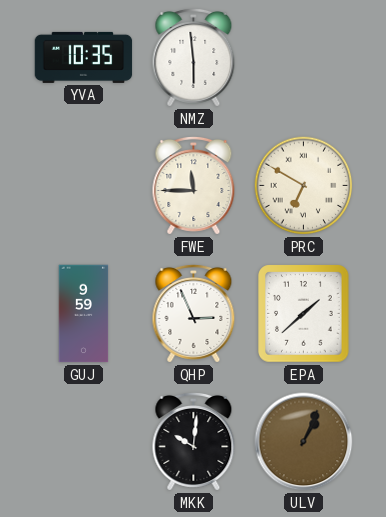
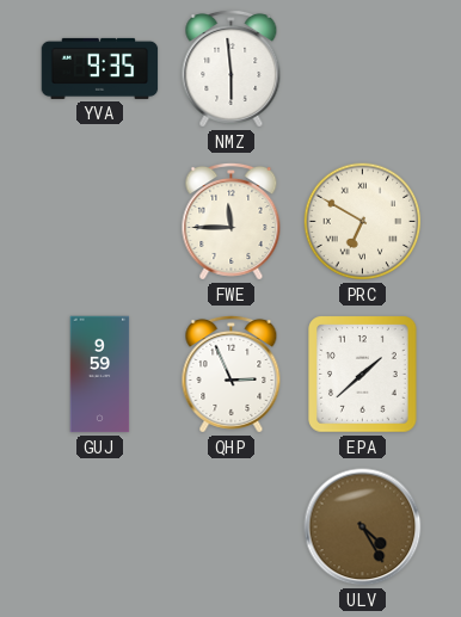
YVA: 10:35 -> 9:35 (100, 68)
MKK: 10:01 -> none (194, 441)
ULV: 1:04 -> 4:25 (363, 527)
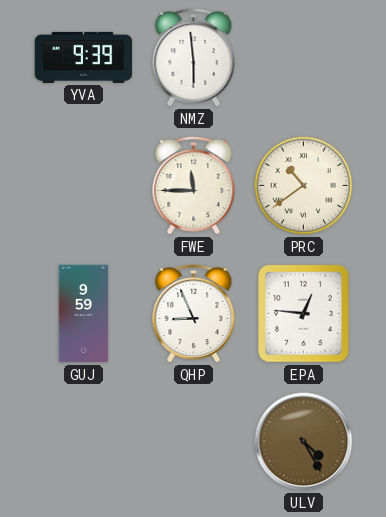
YVA: 9:35 -> 9:39 (84, 57)
PRC: 6:50 -> 10:39 (304, 186)
QHP: 2:56 -> 8:56 (194, 313)
EPA: 1:38 -> 12:46 (304, 314)
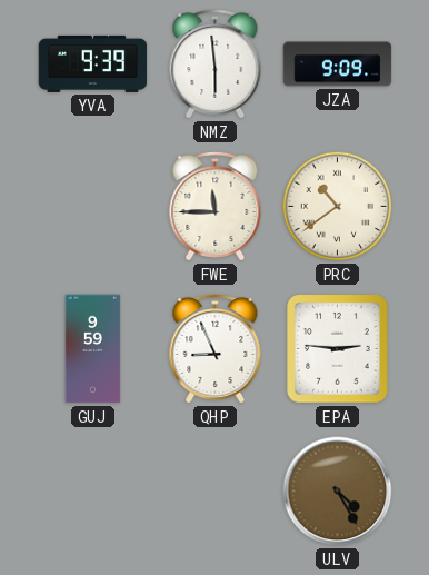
JZA: none -> 9:09 (338, 65)
EPA: 12:46 -> 2:46 (338, 349)
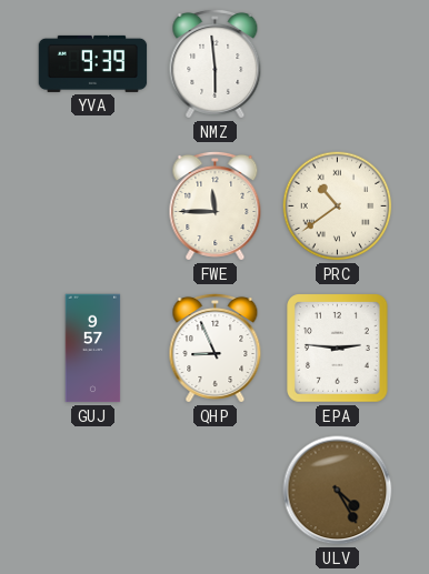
JZA: 9:09 -> none (338, 65)
GUJ: 9:59 -> 9:57 (93, 349)
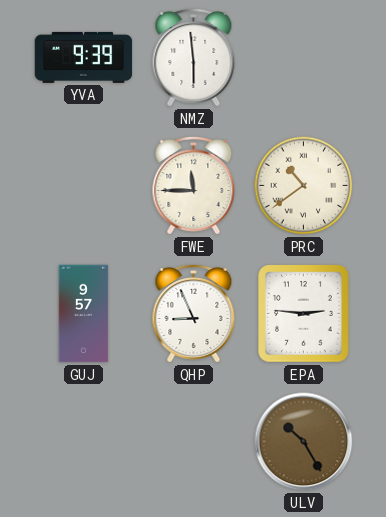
ULV: 4:25 -> 10:25 (304, 442)
